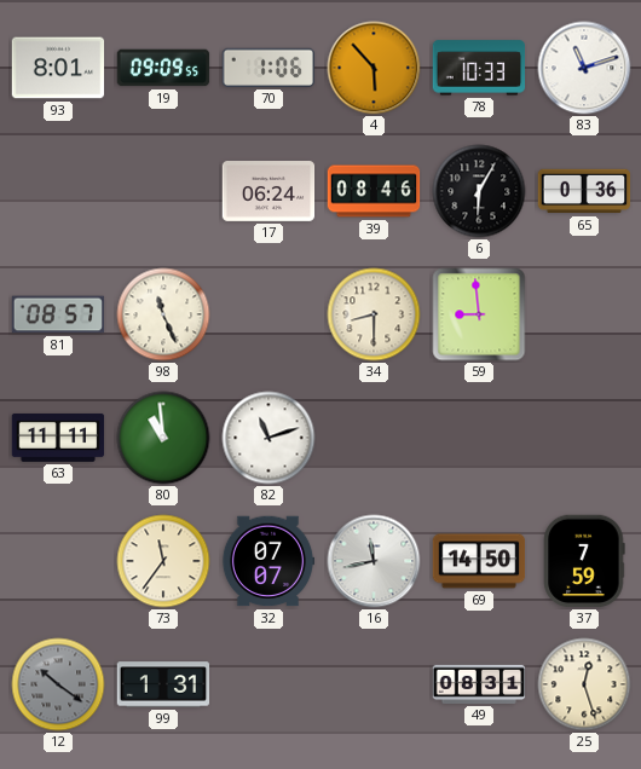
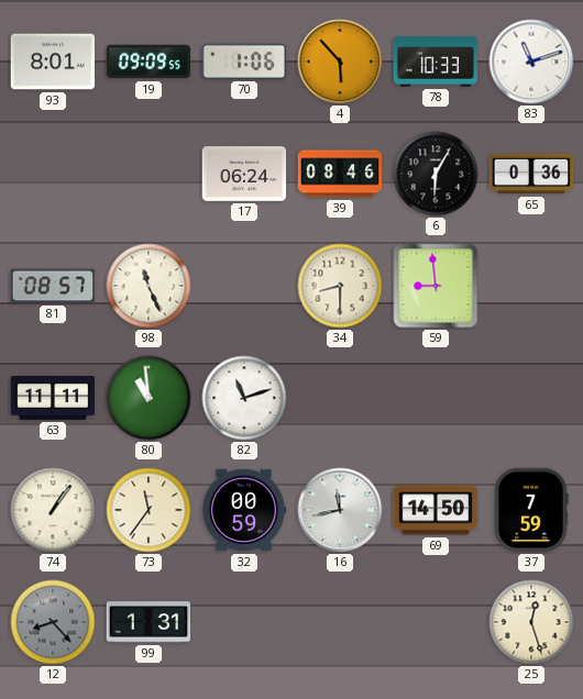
74: none -> 1:06 (53, 510)
32: 07:07 -> 00:59 (244, 510)
12: 10:21 -> 8:23 (53, 622)
49: 08:31 -> none (479, 684)
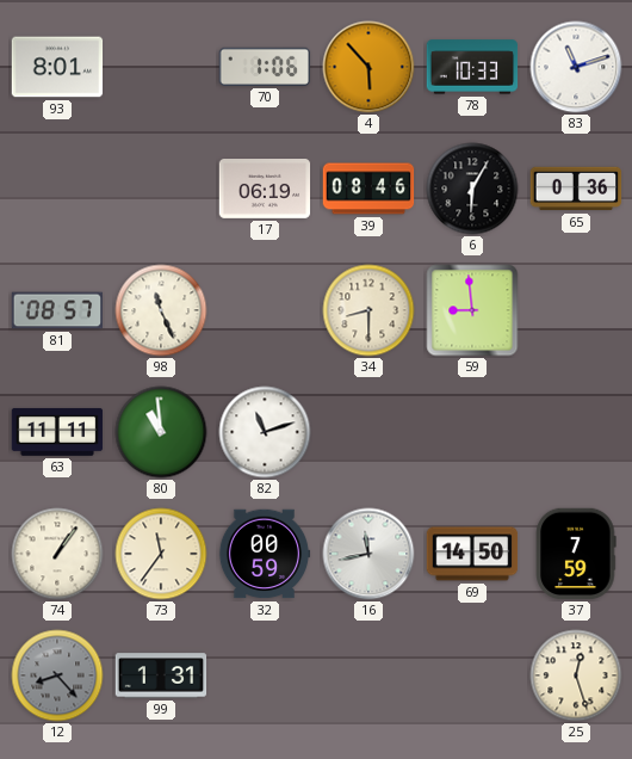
19: 09:09 -> none (148, 62)
17: 06:24 -> 06:19 (265, 190)
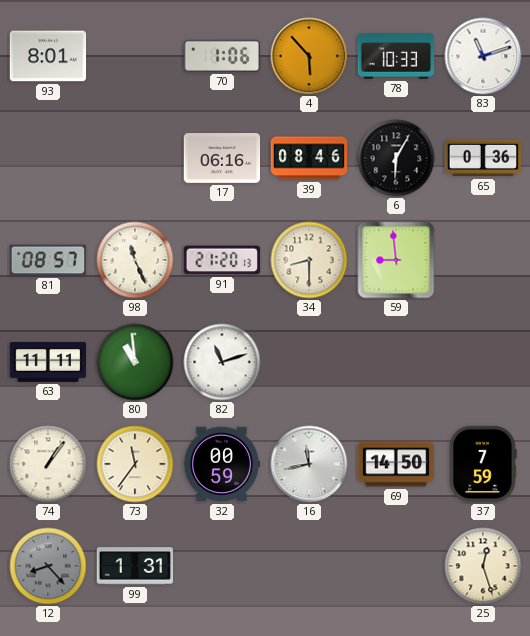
17: 06:19 -> 06:16 (222, 159)
91: none -> 21:20 (222, 260)
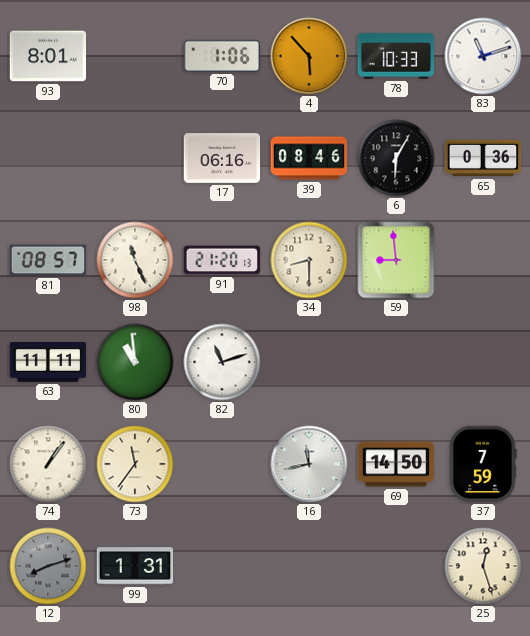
32: 00:59 -> none (222, 464)
12: 8:23 -> 8:12 (48, 566)
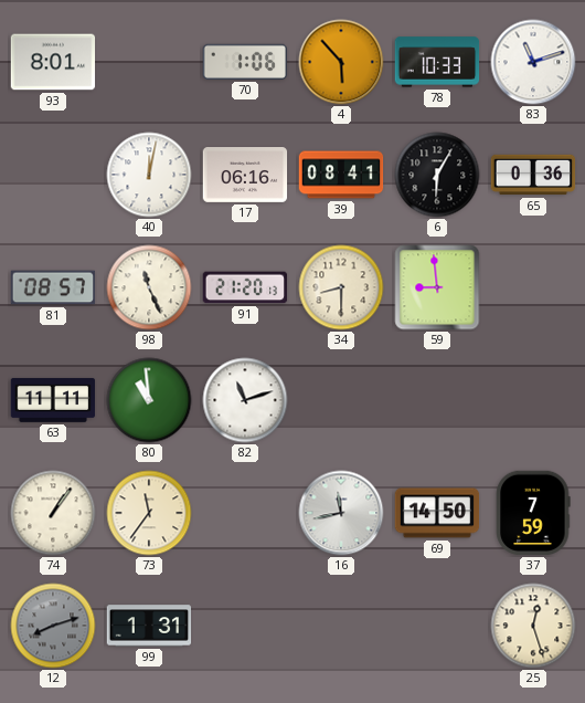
40: none -> 12:02 (149, 175)
39: 08:46 -> 08:41 (341, 175)
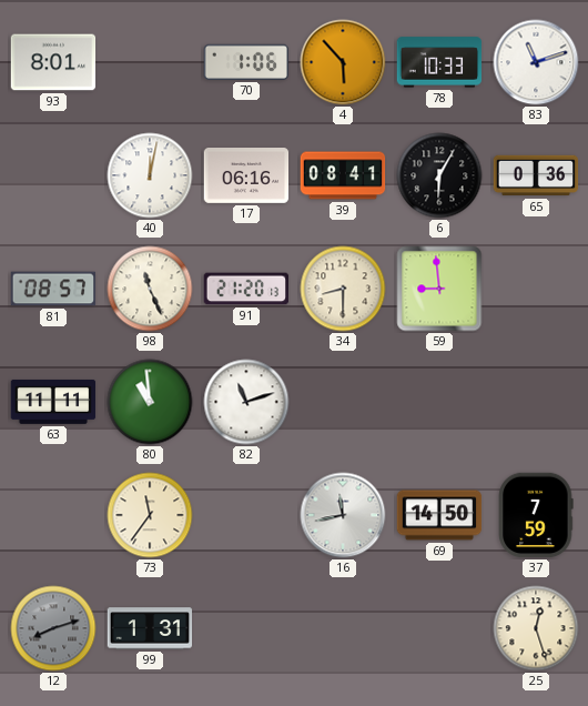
74: 1:06 -> none (53, 513)
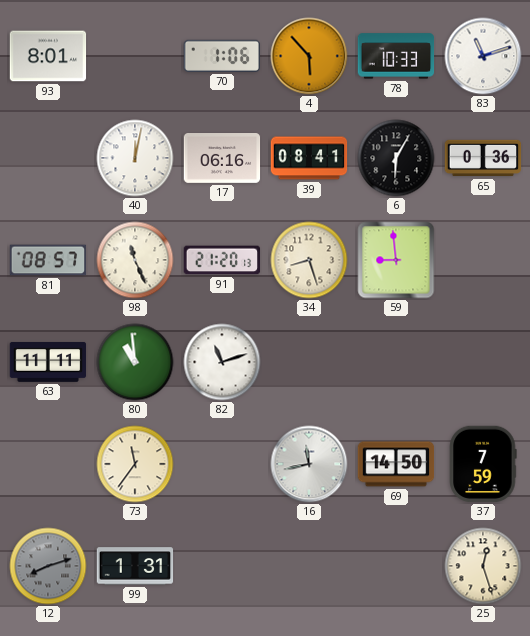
34: 8:30 -> 8:27 (309, 260)
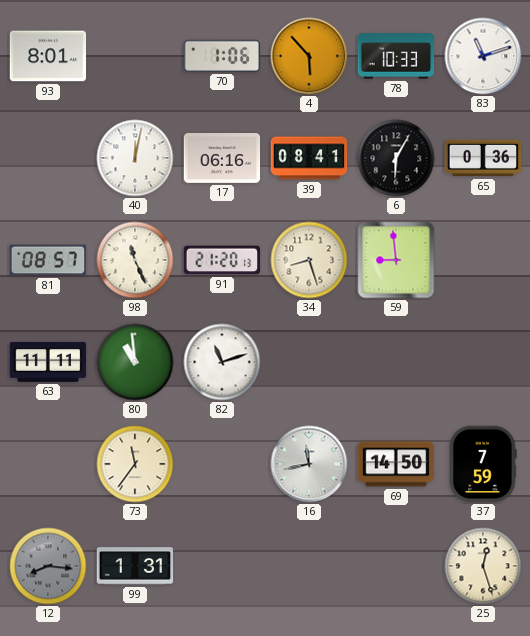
12: 8:12 -> 8:16 (48, 566)
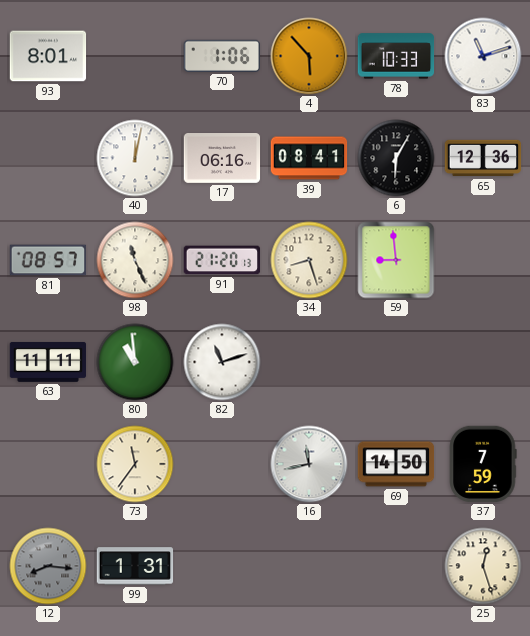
65: 0:36 -> 12:36 (483, 158)
